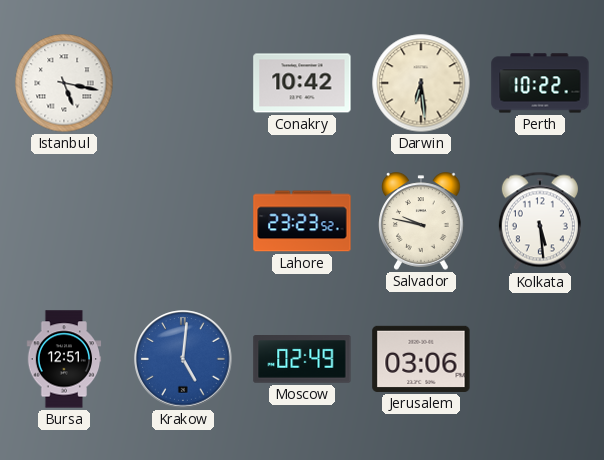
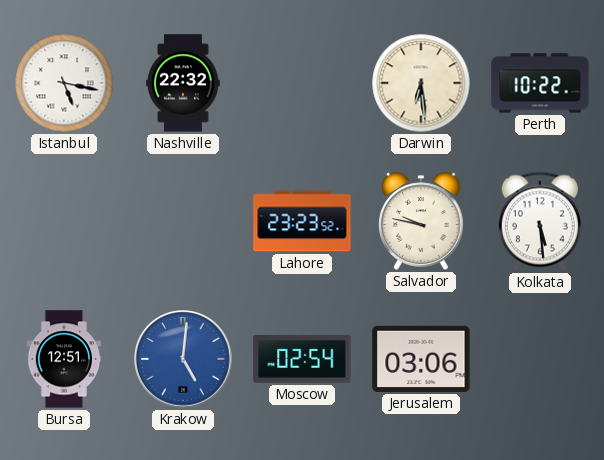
Nashville: none -> 22:32 (183, 83)
Conakry: 10:42 -> none (302, 83)
Moscow: 02:49 -> 02:54 (302, 360)
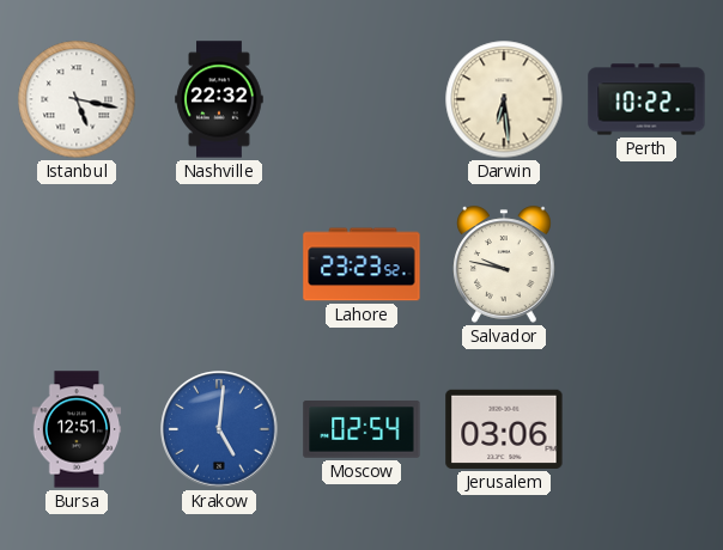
Kolkata: 5:29 -> none (540, 221)
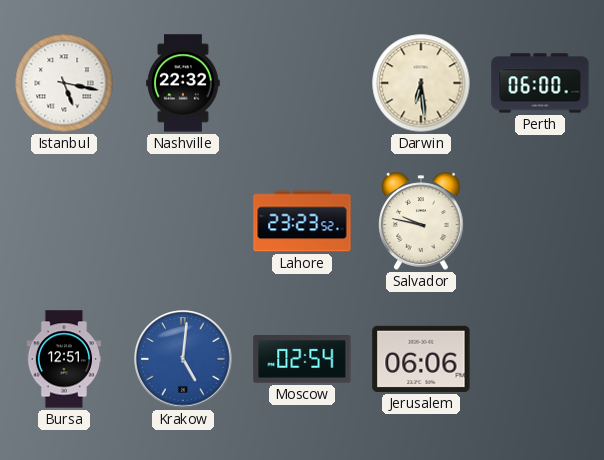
Perth: 10:22 -> 06:00 (540, 83)
Jerusalem: 03:06 -> 06:06 (421, 359)
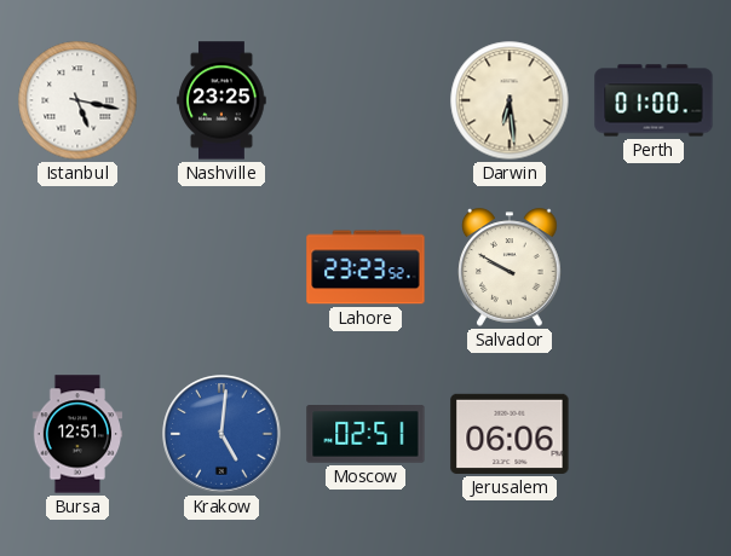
Nashville: 22:32 -> 23:25 (221, 100)
Perth: 06:00 -> 01:00 (654, 100)
Salvador: 9:47 -> 9:50 (510, 267)
Moscow: 02:54 -> 02:51 (365, 435)
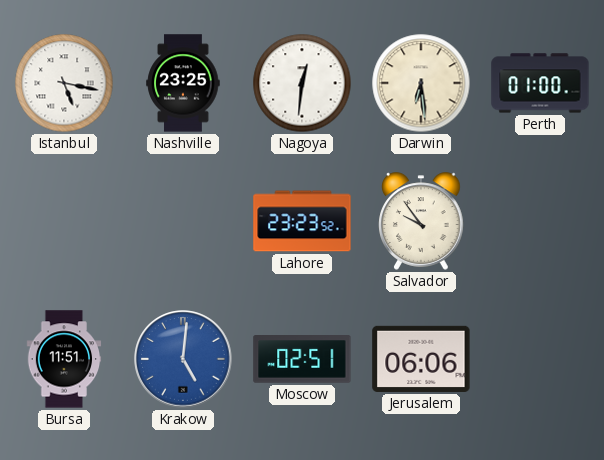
Nagoya: none -> 12:31 (302, 83)
Salvador: 9:50 -> 9:54 (421, 221)
Bursa: 12:51 -> 11:51 (64, 359)
